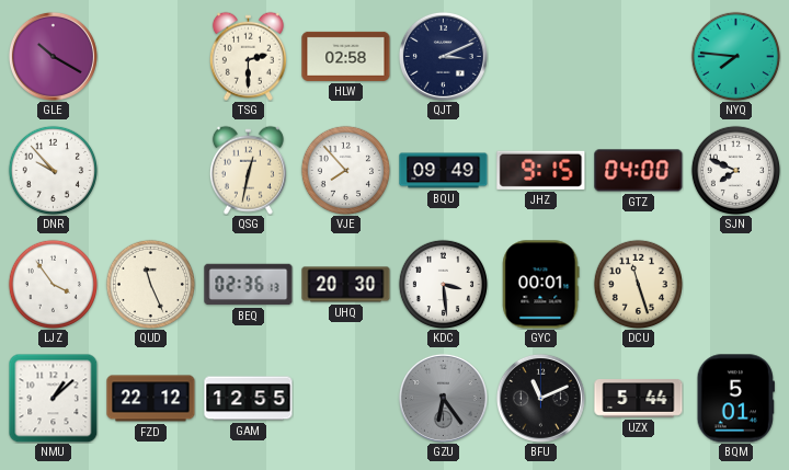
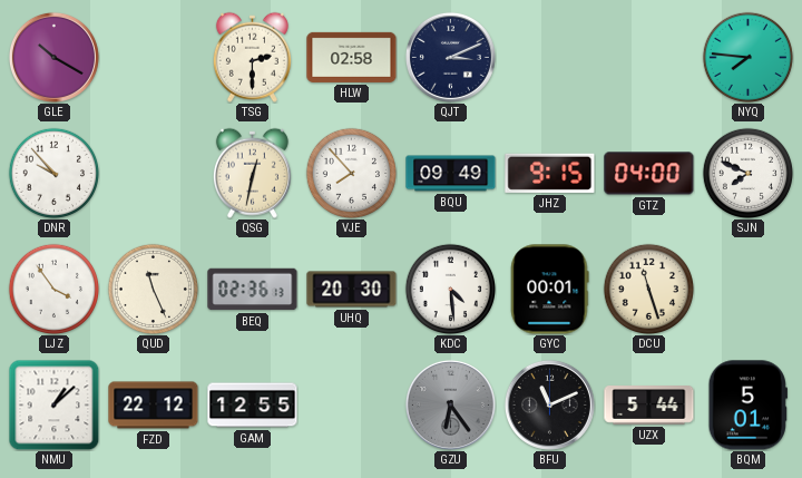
KDC: 3:29 -> 4:29 (450, 289)
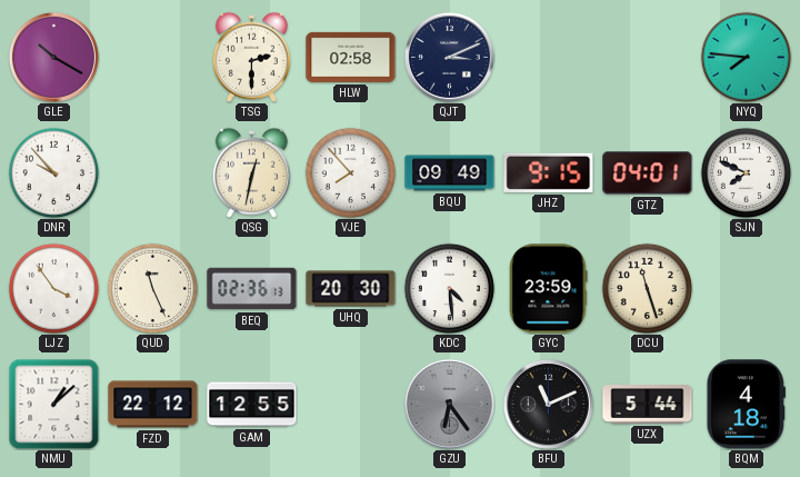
GTZ: 04:00 -> 04:01 (648, 173)
GYC: 00:01 -> 23:59 (549, 289)
BQM: 5:01 -> 4:18 (746, 405)
